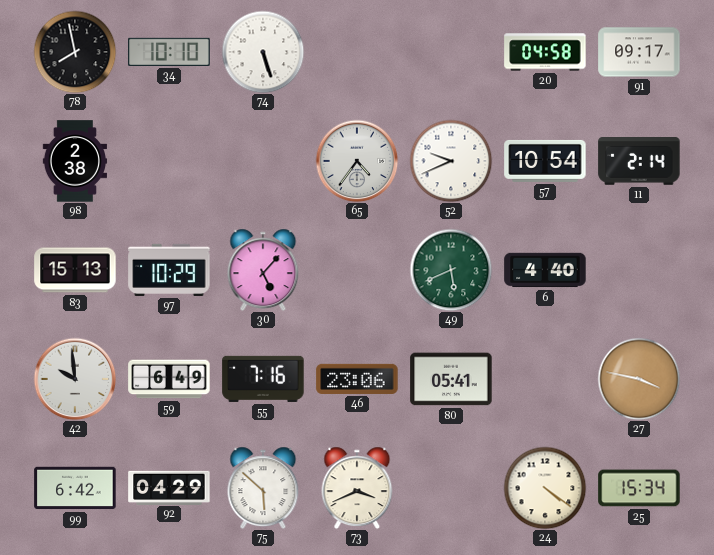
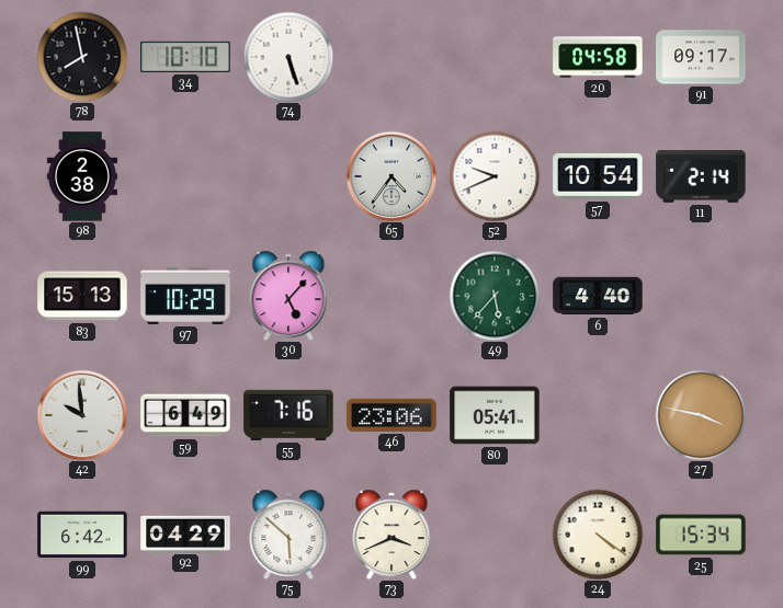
49: 5:41 -> 5:37 (495, 296)
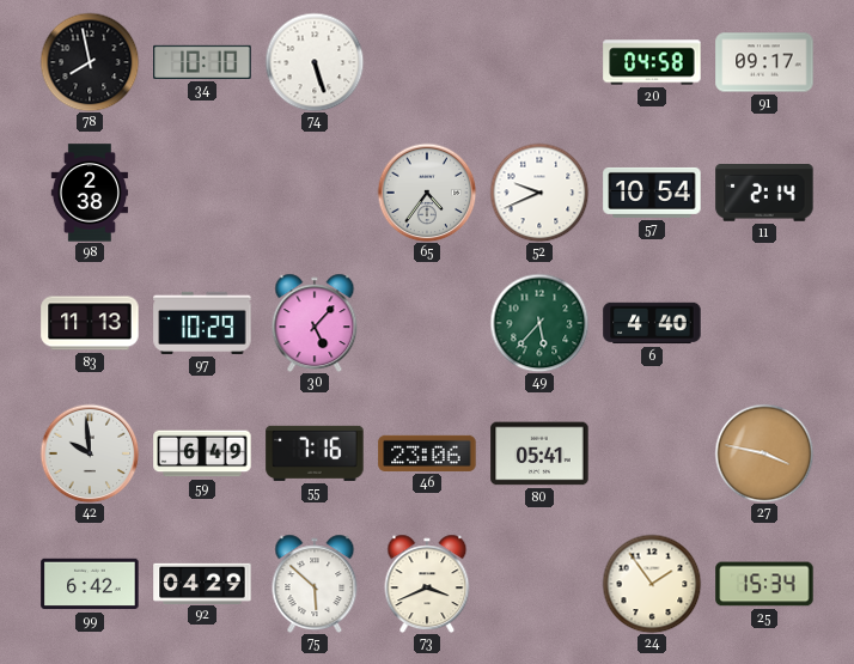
83: 15:13 -> 11:13 (90, 323)
24: 4:21 -> 1:54 (652, 584)
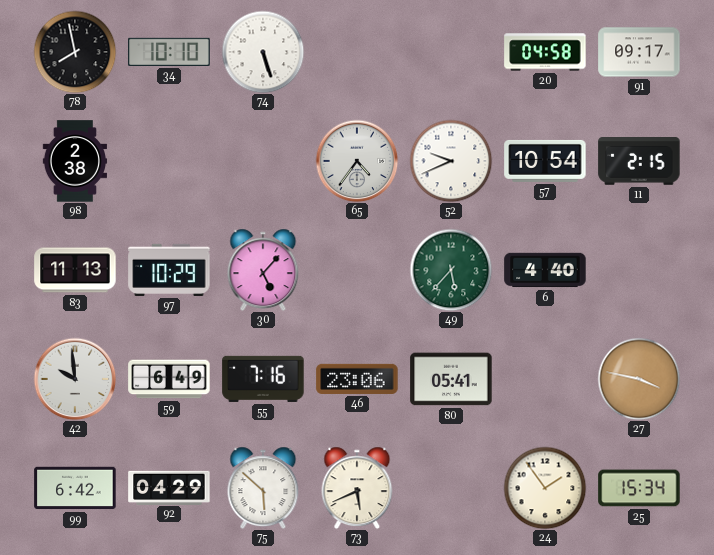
11: 2:14 -> 2:15 (639, 162)
73: 3:41 -> 5:41 (357, 488)
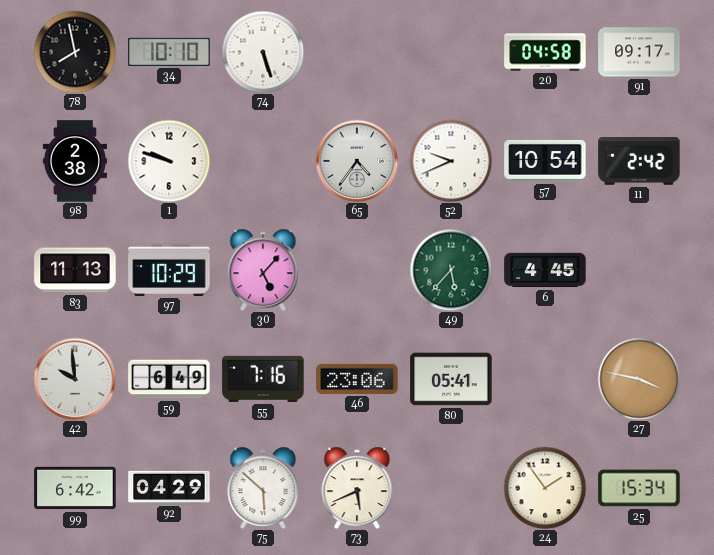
1: none -> 9:48 (169, 161)
11: 2:15 -> 2:42 (639, 162)
6: 4:40 -> 4:45 (545, 270)
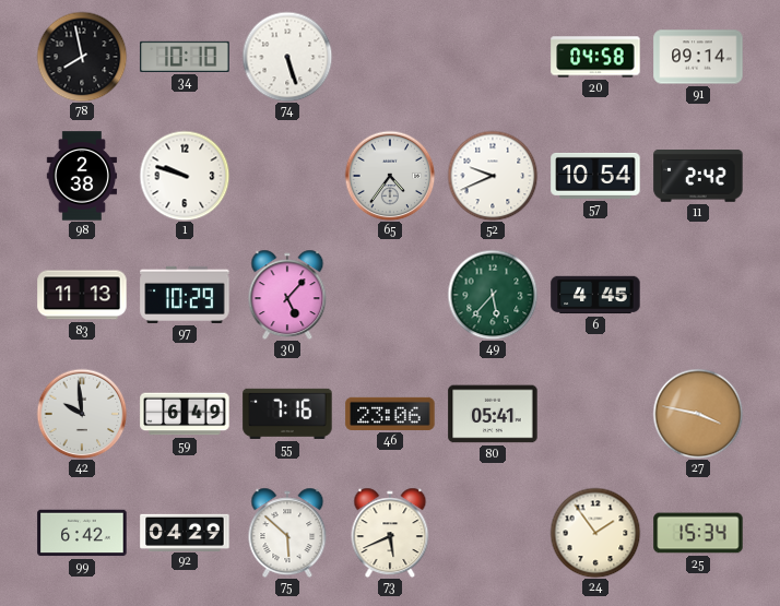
91: 09:17 -> 09:14 (698, 57)
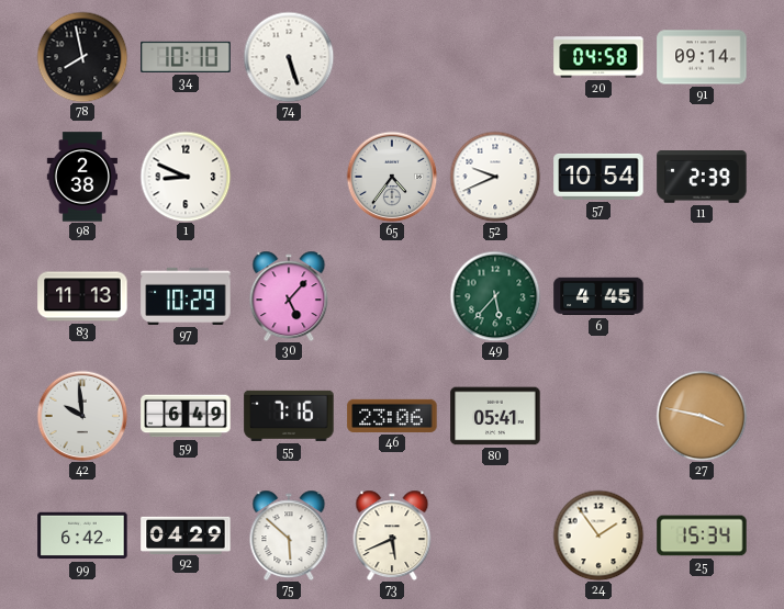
1: 9:48 -> 8:49 (186, 177)
11: 2:42 -> 2:39 (702, 178)
